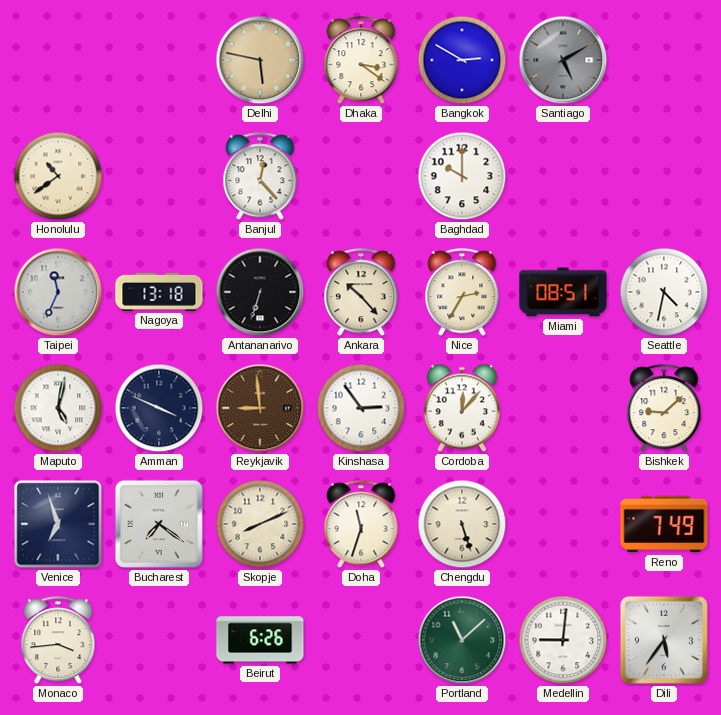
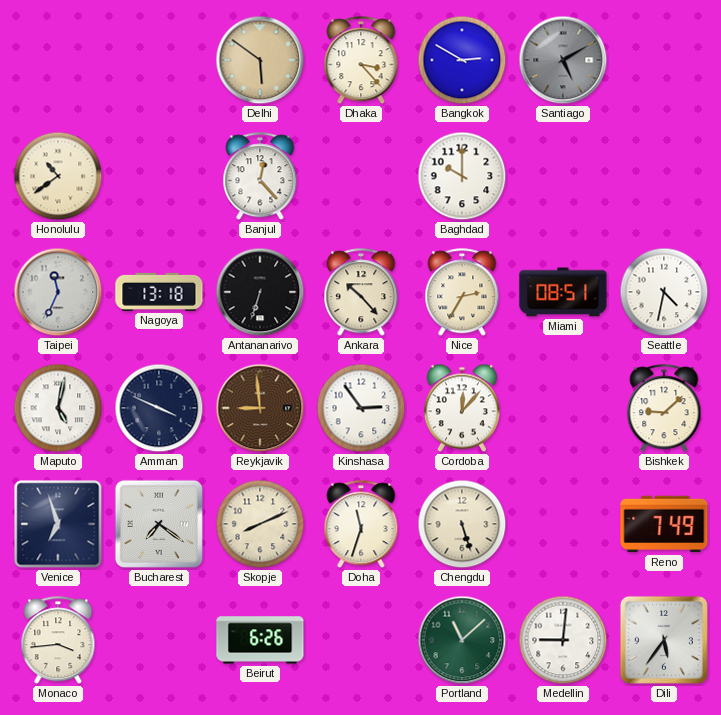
Delhi: 5:47 -> 5:51 (260, 60)
Dhaka: 3:21 -> 3:23 (361, 61)
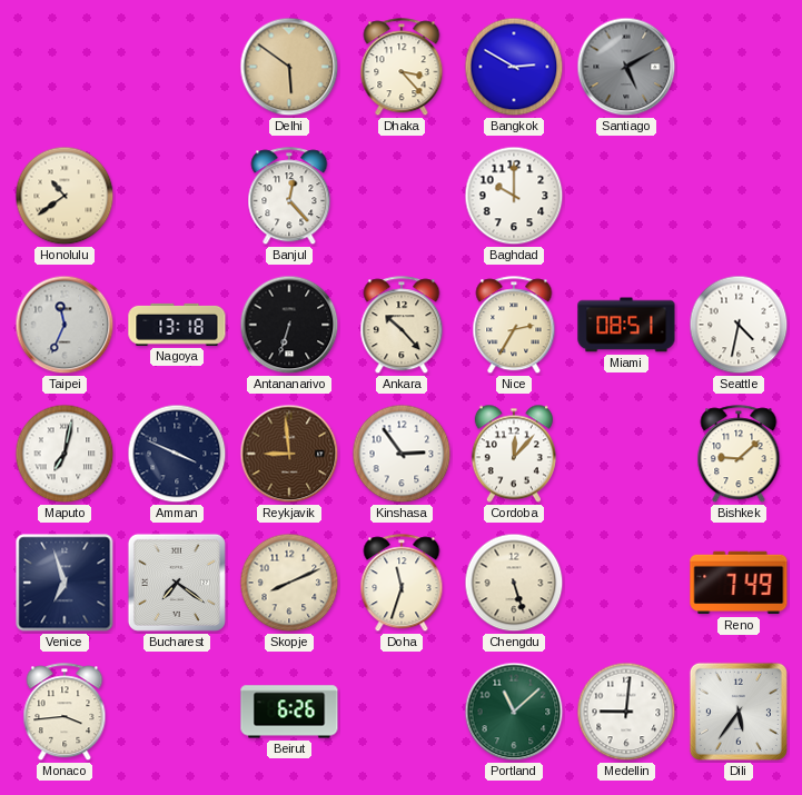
Maputo: 5:02 -> 7:02 (65, 454)
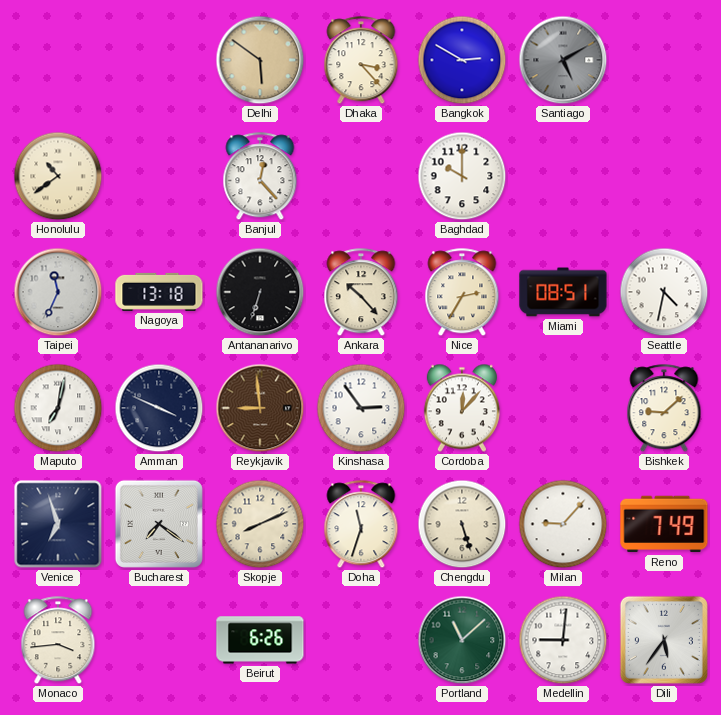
Milan: none -> 9:07 (563, 524)
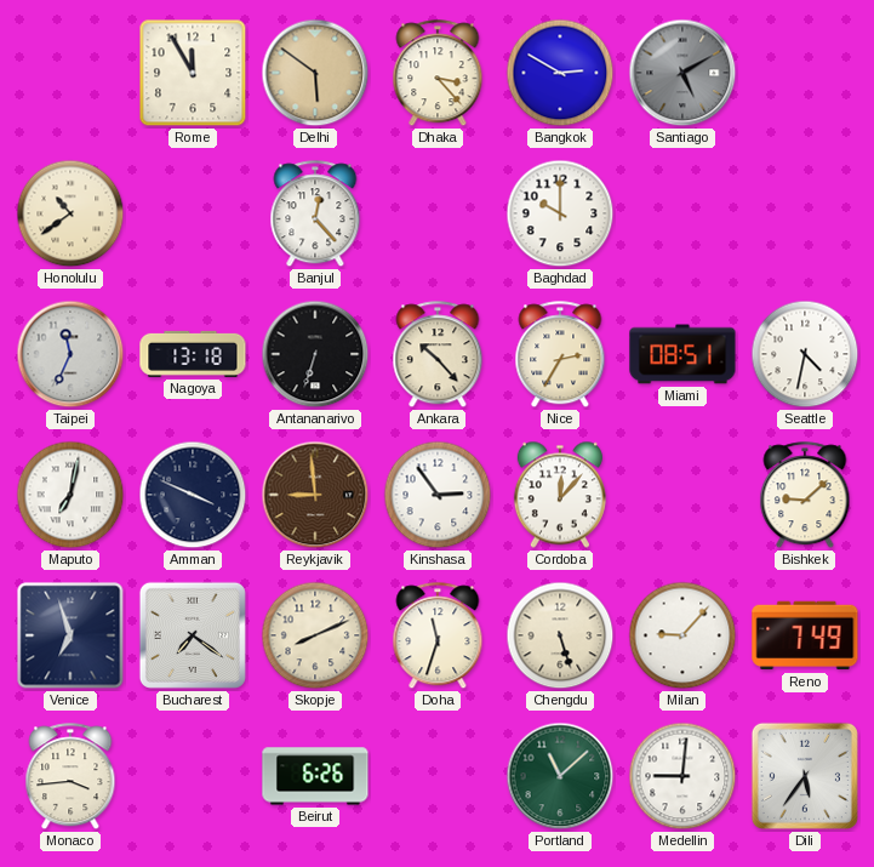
Rome: none -> 11:55 (193, 73)
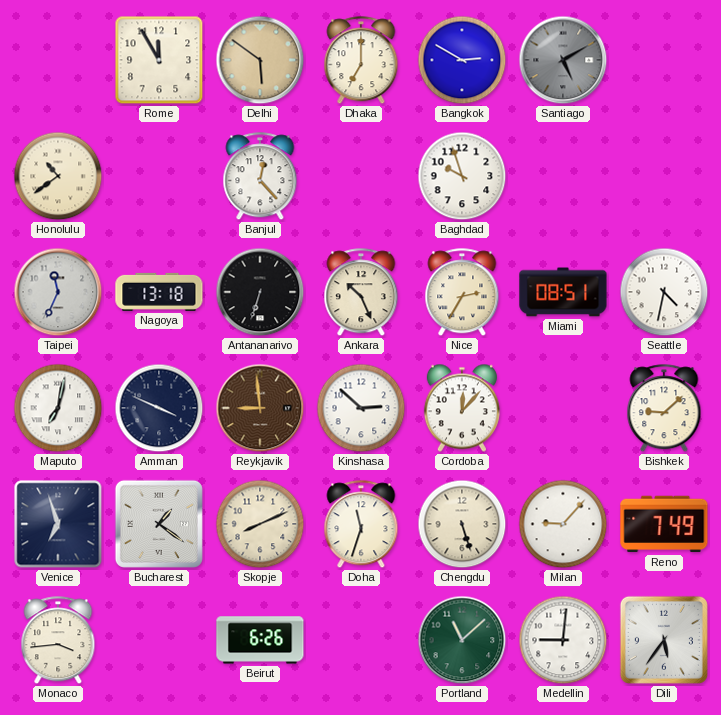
Dhaka: 3:23 -> 7:00 (361, 61)
Baghdad: 10:00 -> 9:57 (462, 176)
Ankara: 10:23 -> 10:26 (361, 293)
Kinshasa: 2:54 -> 2:52 (361, 408)
Bucharest: 7:21 -> 1:21 (159, 524)
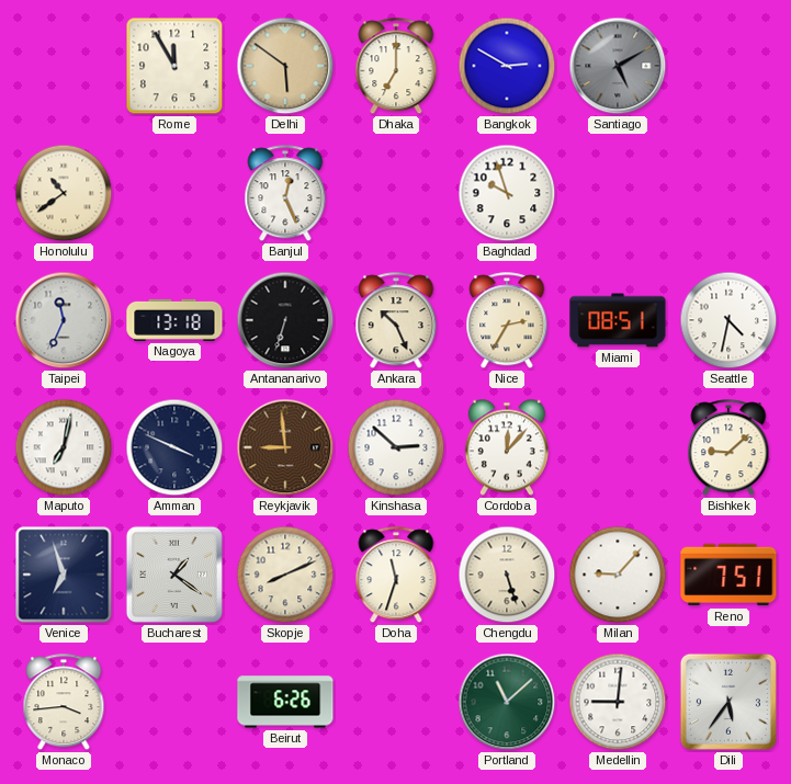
Banjul: 12:23 -> 12:26 (285, 194)
Reno: 7:49 -> 7:51 (728, 575)
